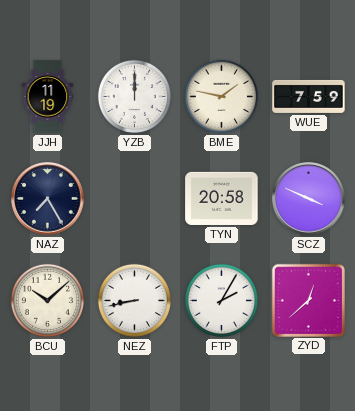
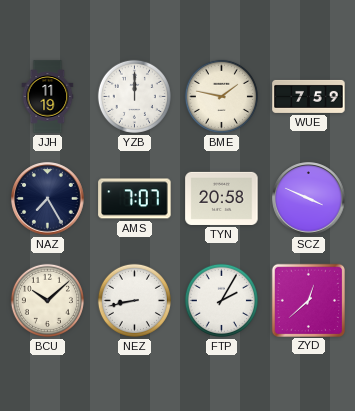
AMS: none -> 7:07 (135, 199)
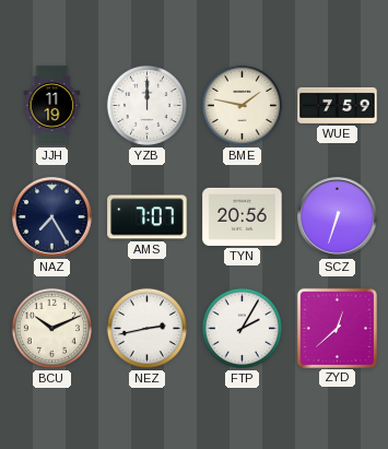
TYN: 20:58 -> 20:56 (243, 216)
SCZ: 3:49 -> 6:33 (338, 217)
BCU: 10:08 -> 10:11 (51, 328)
NEZ: 8:43 -> 2:43 (146, 328)
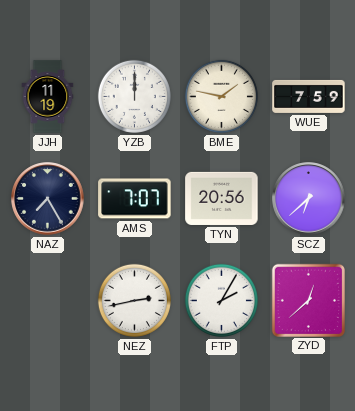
SCZ: 6:33 -> 6:38 (309, 199)
BCU: 10:11 -> none (51, 328)
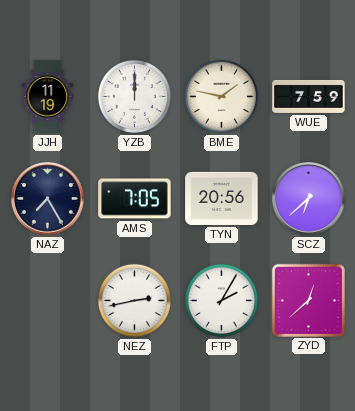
AMS: 7:07 -> 7:05 (135, 199)
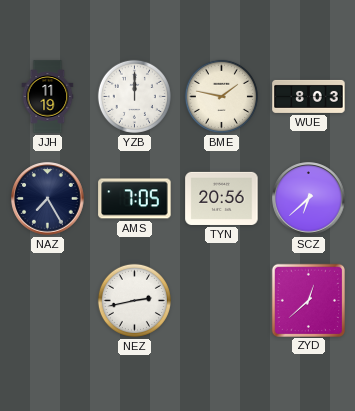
WUE: 7:59 -> 8:03 (309, 96)
FTP: 2:05 -> none (221, 300)
